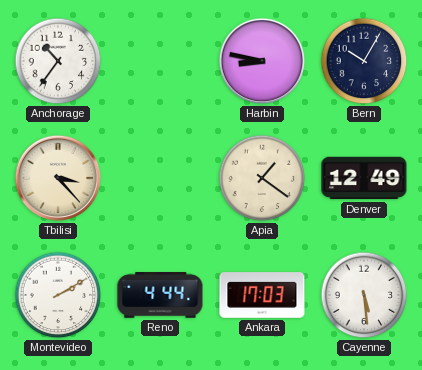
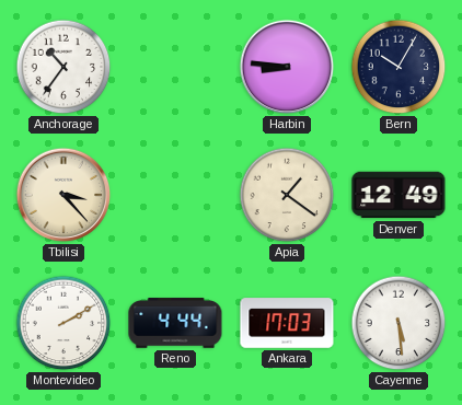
Harbin: 8:47 -> 8:46 (287, 67)
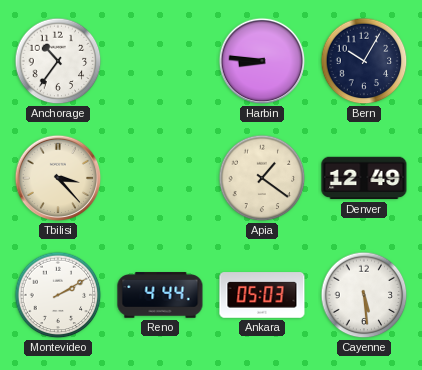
Ankara: 17:03 -> 05:03 (262, 295)
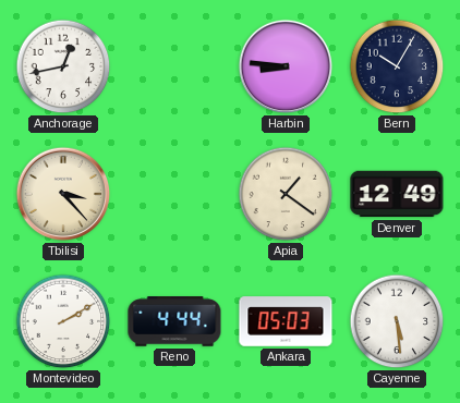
Anchorage: 10:36 -> 12:43 (63, 66)
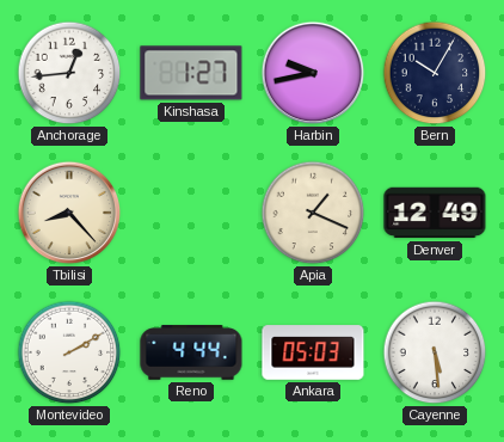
Anchorage: 12:43 -> 12:44 (69, 73)
Kinshasa: none -> 1:27 (191, 73)
Harbin: 8:46 -> 9:43 (313, 73)
Tbilisi: 3:23 -> 8:23 (69, 213)
Apia: 1:21 -> 1:19 (313, 213)
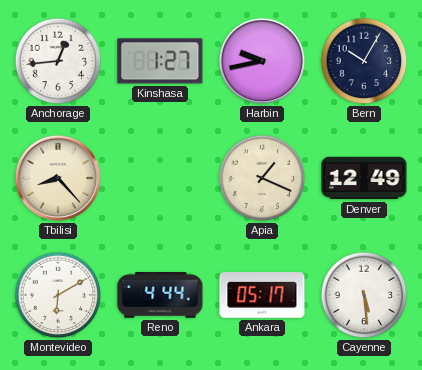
Montevideo: 2:10 -> 6:10 (58, 295)
Ankara: 05:03 -> 05:17 (262, 295)
